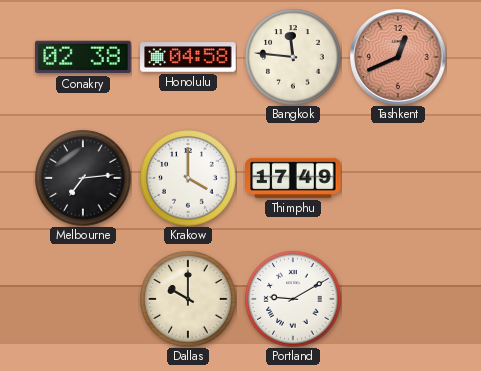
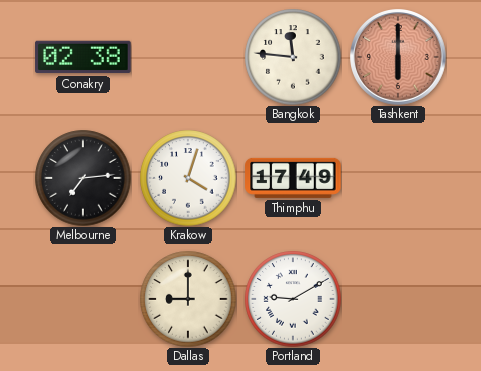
Honolulu: 04:58 -> none (188, 57)
Tashkent: 12:41 -> 6:00 (399, 58)
Krakow: 4:00 -> 4:03 (188, 178)
Dallas: 10:00 -> 9:00 (188, 299)
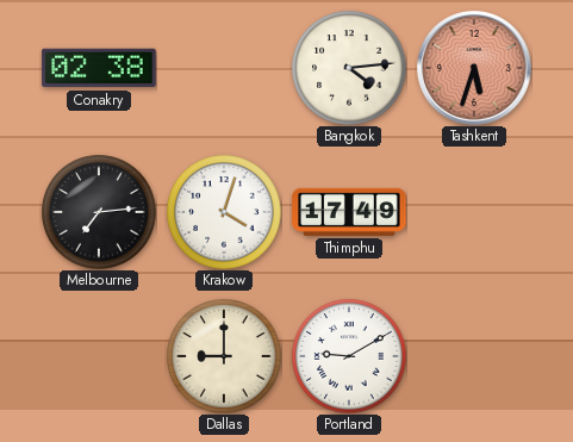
Bangkok: 11:46 -> 4:14 (349, 68)
Tashkent: 6:00 -> 5:33 (475, 69)
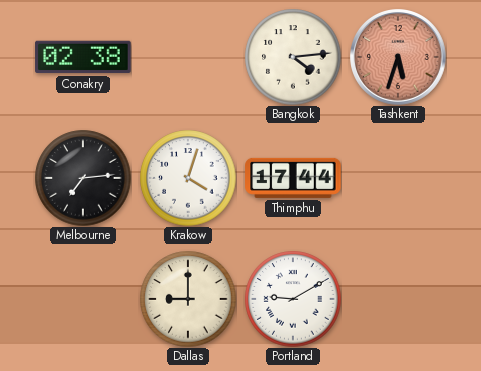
Thimphu: 17:49 -> 17:44 (293, 178)
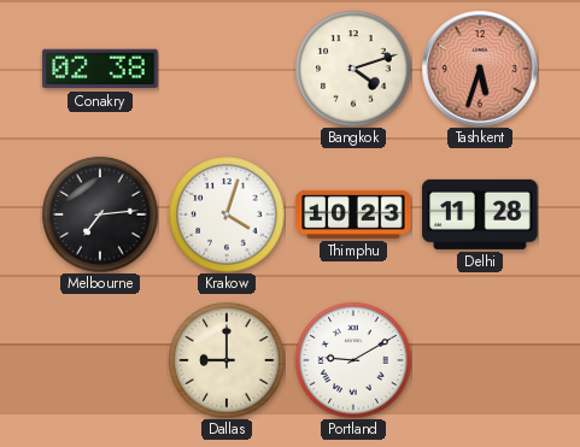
Bangkok: 4:14 -> 4:12 (353, 69)
Thimphu: 17:44 -> 10:23 (353, 214)
Delhi: none -> 11:28 (480, 214)
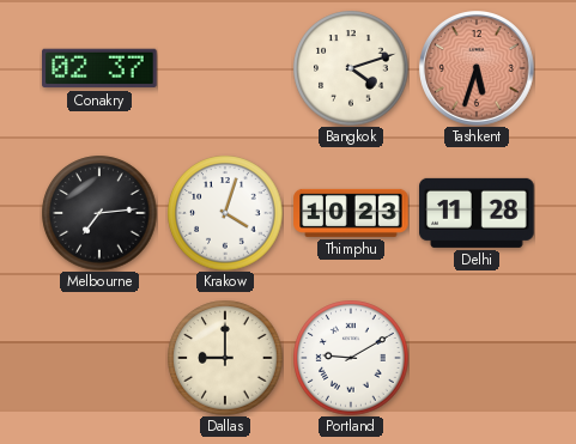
Conakry: 02:38 -> 02:37 (99, 68)
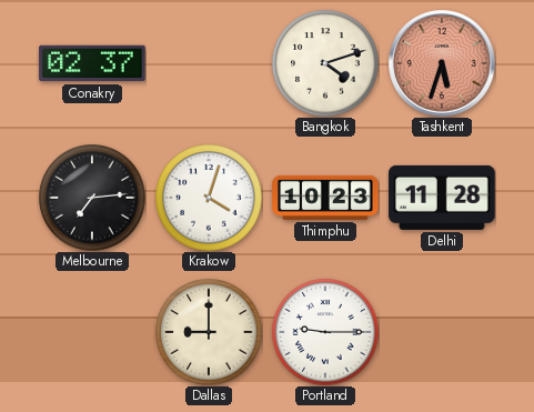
Portland: 9:10 -> 9:15 (325, 332)
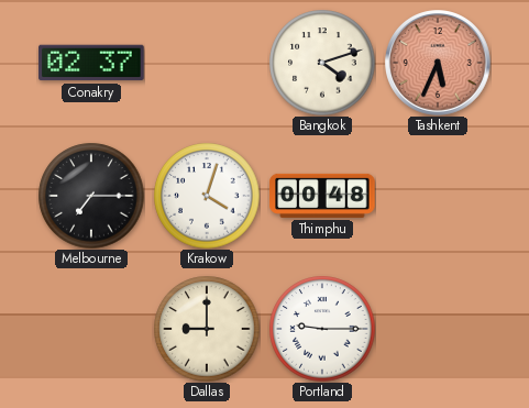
Tashkent: 5:33 -> 5:34 (439, 64)
Melbourne: 7:14 -> 7:15 (91, 196)
Thimphu: 10:23 -> 00:48 (322, 196)
Delhi: 11:28 -> none (442, 198)
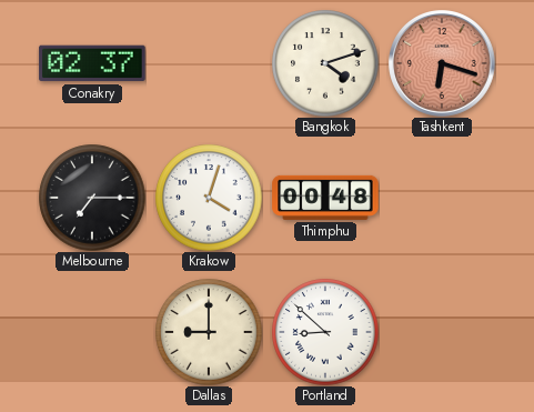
Tashkent: 5:34 -> 6:18 (443, 64)
Portland: 9:15 -> 8:52 (325, 332)
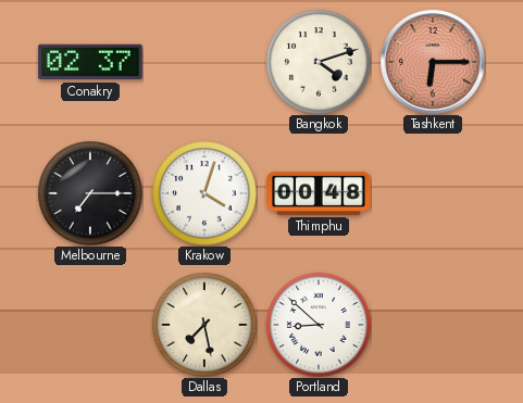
Tashkent: 6:18 -> 6:15 (434, 63)
Dallas: 9:00 -> 7:28 (204, 325)
